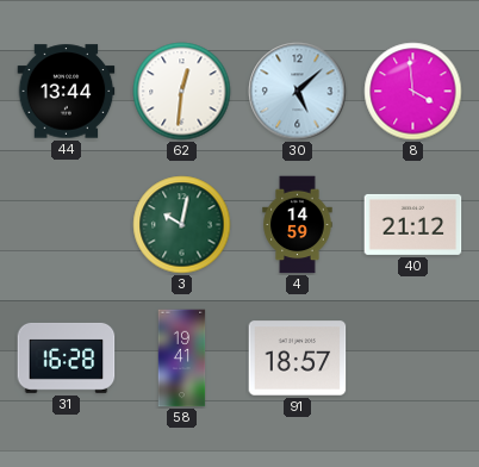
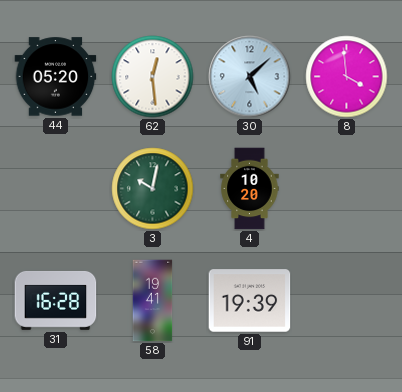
44: 13:44 -> 05:20 (56, 77)
62: 12:31 -> 12:29 (153, 77)
4: 14:59 -> 10:20 (250, 189)
40: 21:12 -> none (413, 224)
91: 18:57 -> 19:39 (250, 301)
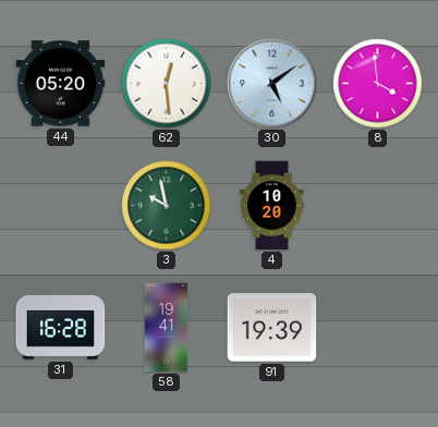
30: 5:08 -> 5:09 (272, 84)
3: 10:02 -> 9:58 (167, 206)
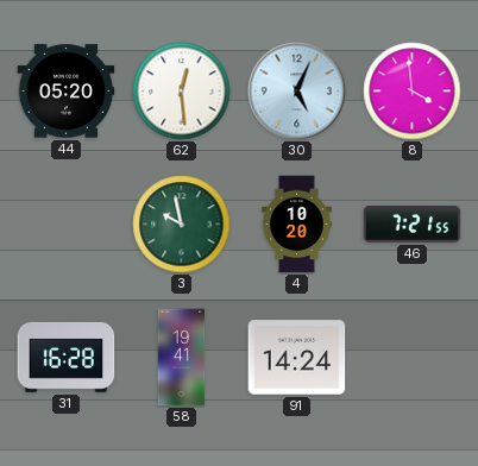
30: 5:09 -> 5:04 (297, 92)
46: none -> 7:21 (413, 225)
91: 19:39 -> 14:24 (297, 358)
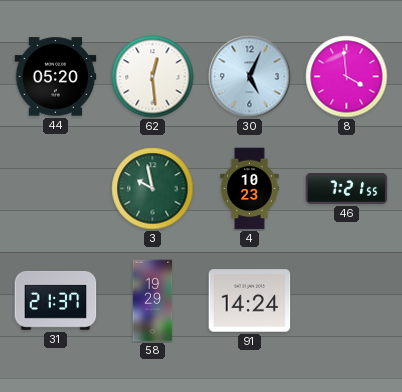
4: 10:20 -> 10:23 (250, 189)
31: 16:28 -> 21:37 (56, 300)
58: 19:41 -> 19:29 (153, 301)
